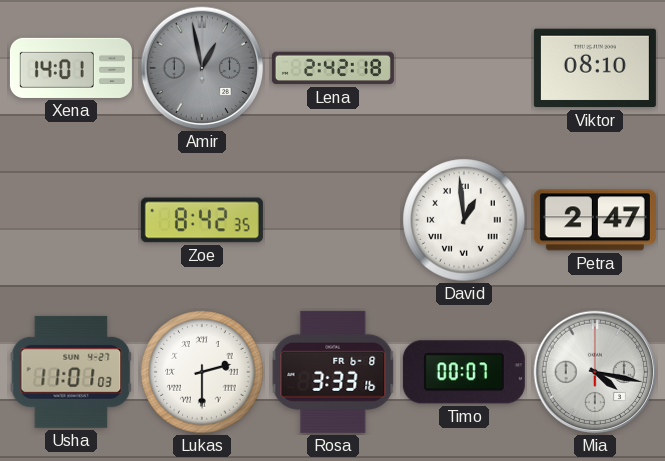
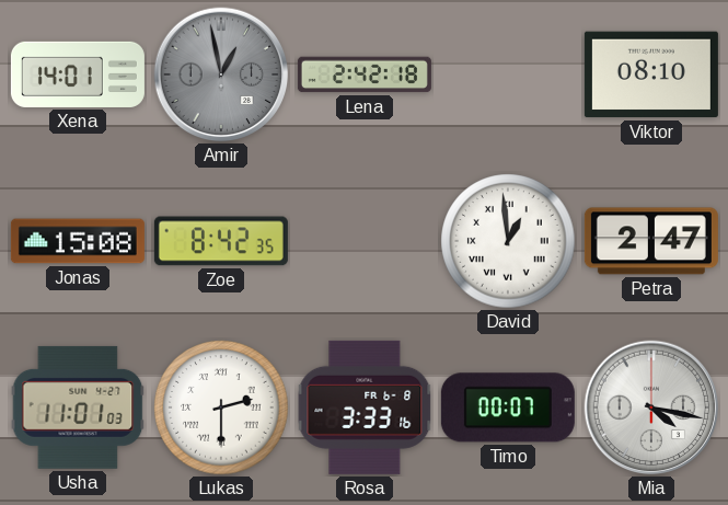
Jonas: none -> 15:08 (78, 241)
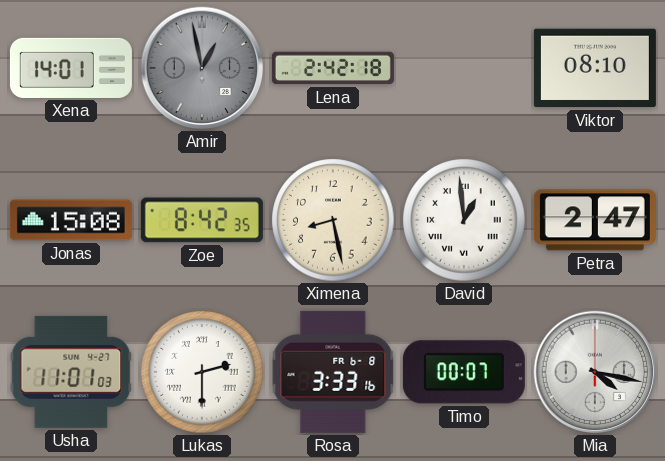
Ximena: none -> 8:28 (333, 220)
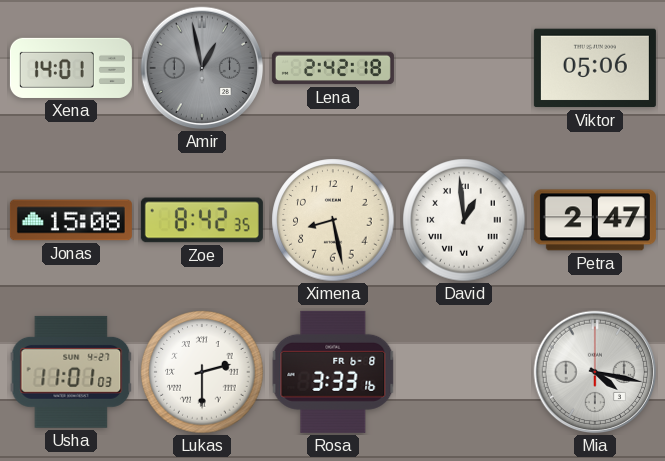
Viktor: 08:10 -> 05:06 (595, 68)
Timo: 00:07 -> none (464, 372)
